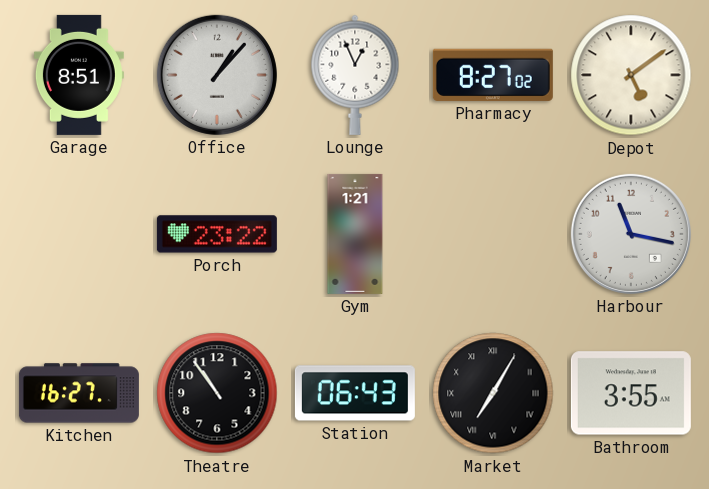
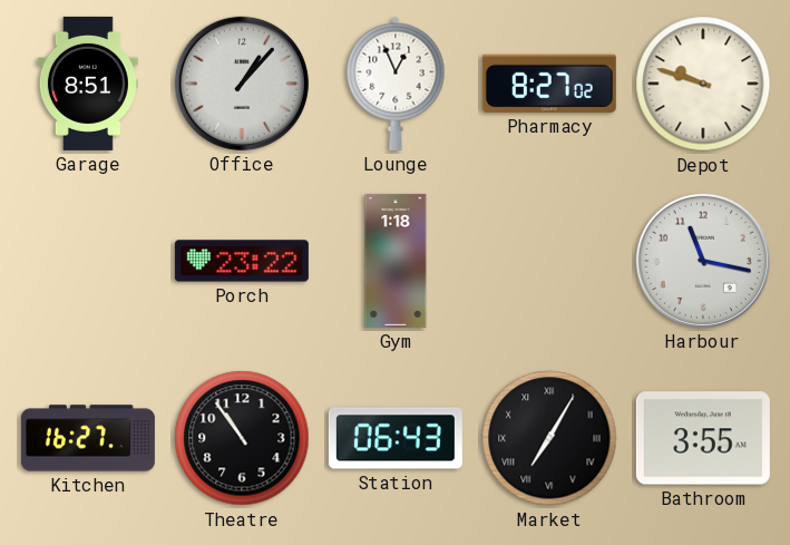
Depot: 5:09 -> 9:48 (703, 84)
Gym: 1:21 -> 1:18 (396, 261)
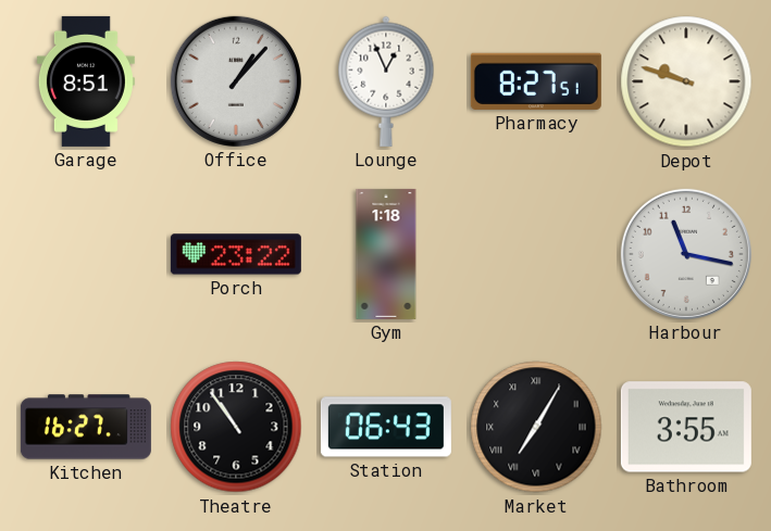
Pharmacy: 8:27:02 -> 8:27:51 (536, 81)
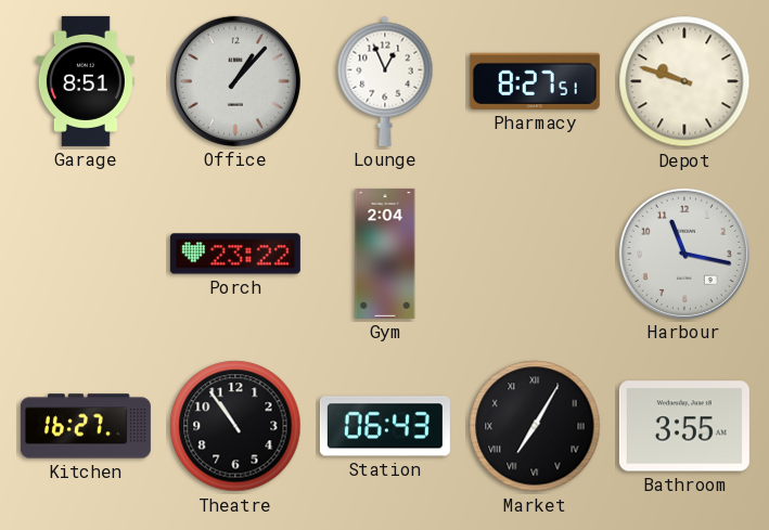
Gym: 1:18 -> 2:04 (385, 254)
